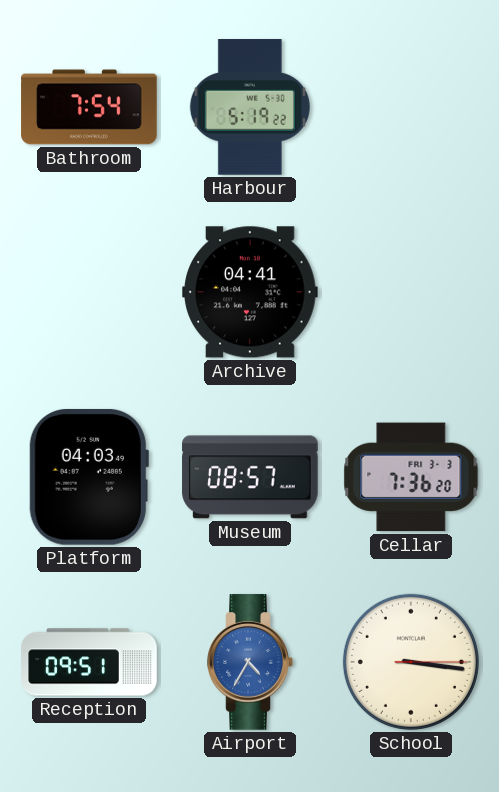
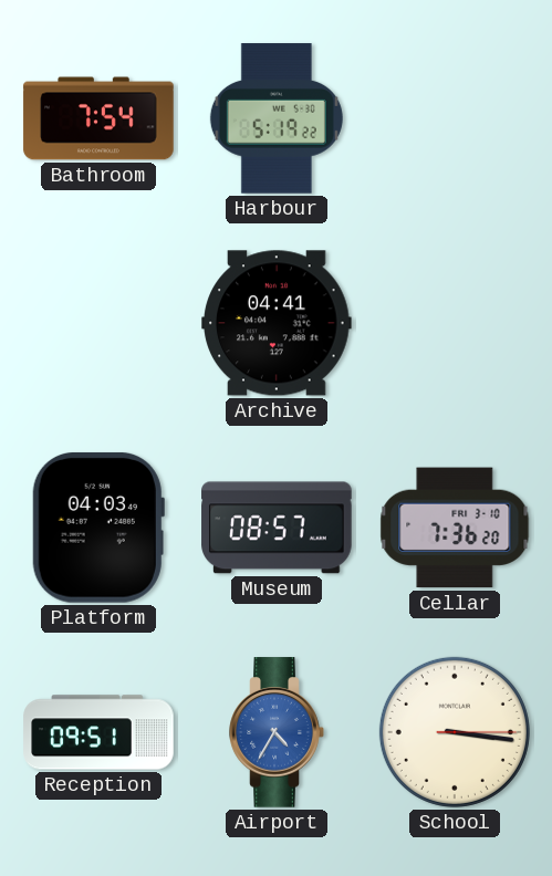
Cellar date: FRI 3-3 -> FRI 3-10 (455, 528)
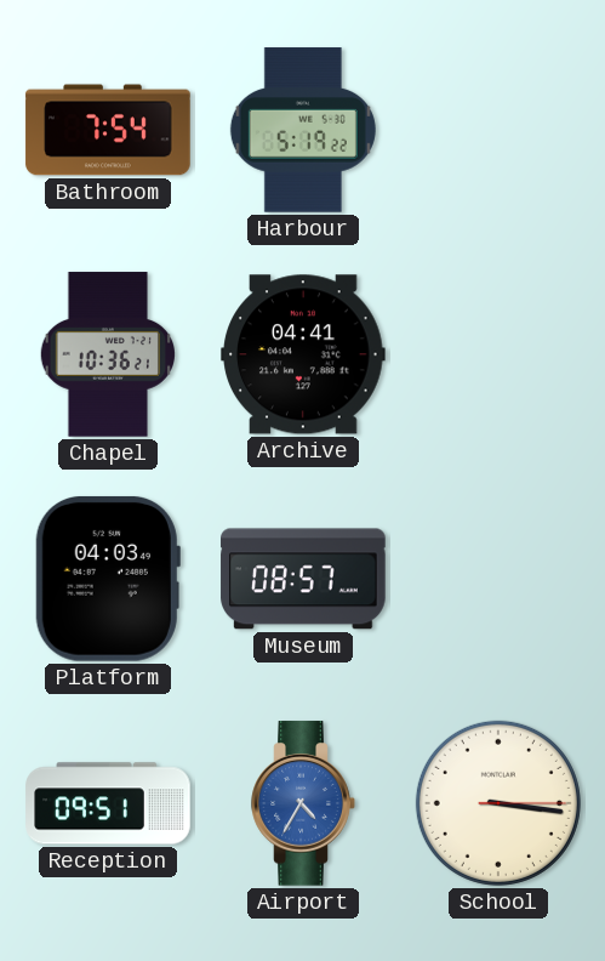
Chapel: none -> 10:36 (107, 354)
Cellar: 7:36 -> none (455, 528)
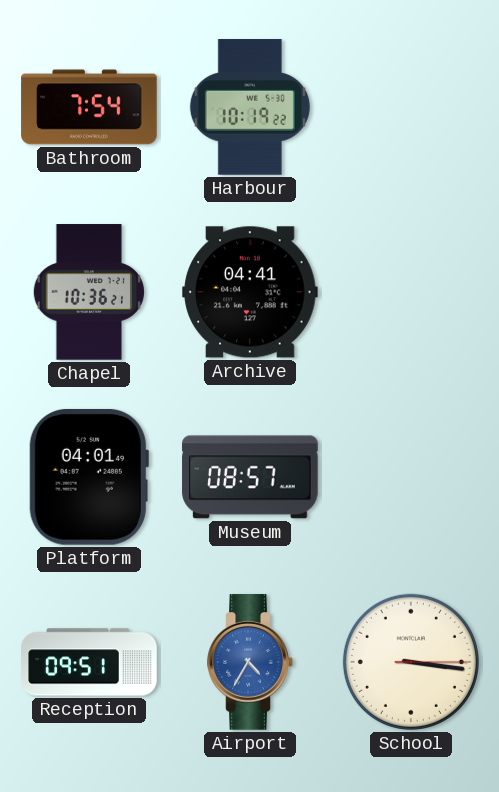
Harbour: 5:19 -> 10:19 (250, 107)
Platform: 04:03 -> 04:01 (89, 477)
